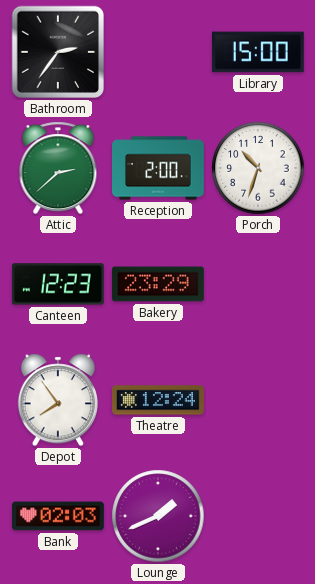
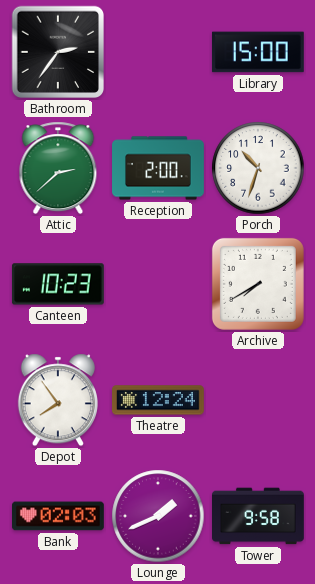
Canteen: 12:23 -> 10:23 (58, 284)
Bakery: 23:29 -> none (158, 284)
Archive: none -> 7:40 (258, 284)
Tower: none -> 9:58 (259, 516)
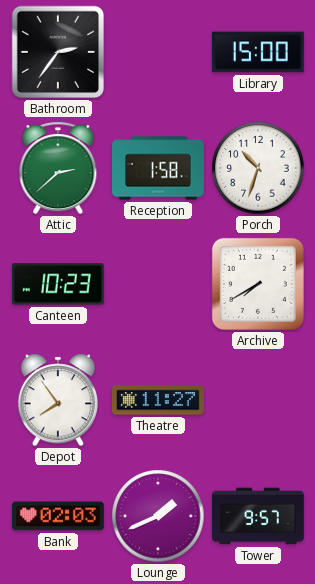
Reception: 2:00 -> 1:58 (158, 168)
Theatre: 12:24 -> 11:27 (159, 400)
Tower: 9:58 -> 9:57 (259, 516)
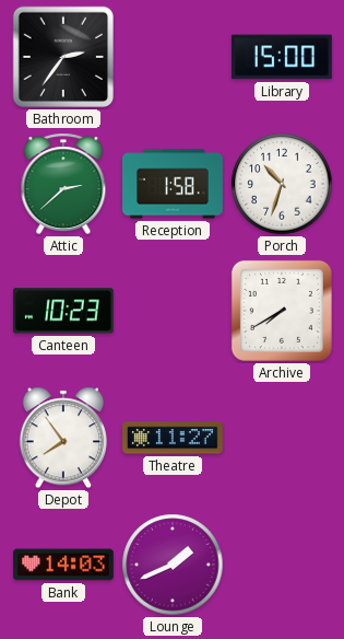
Bank: 02:03 -> 14:03 (64, 565)
Tower: 9:57 -> none (259, 516)
